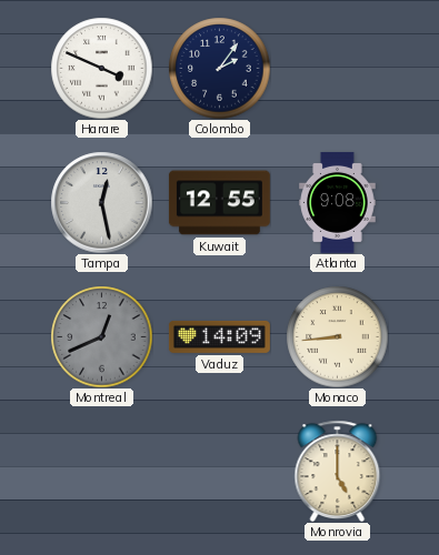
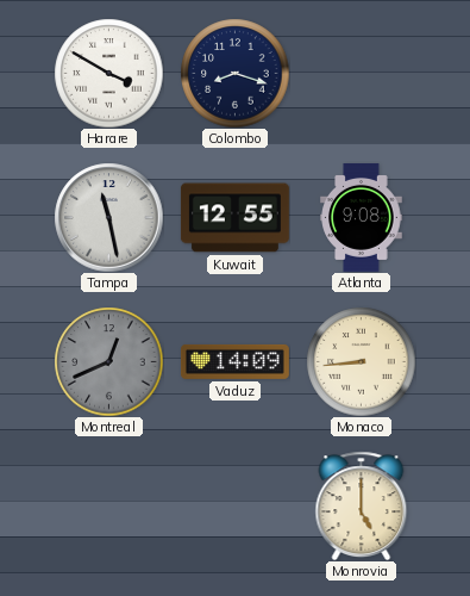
Harare: 3:49 -> 3:50 (108, 73)
Colombo: 2:06 -> 8:18 (234, 73)
Tampa: 12:28 -> 11:28 (108, 217)
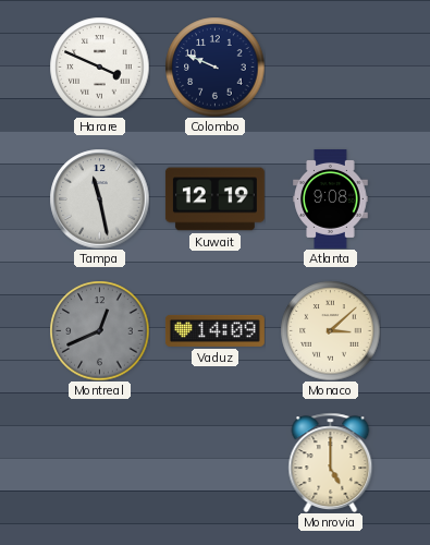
Harare: 3:50 -> 3:49 (99, 66)
Colombo: 8:18 -> 9:49 (214, 66)
Kuwait: 12:55 -> 12:19 (214, 199)
Monaco: 8:44 -> 3:08 (330, 330)
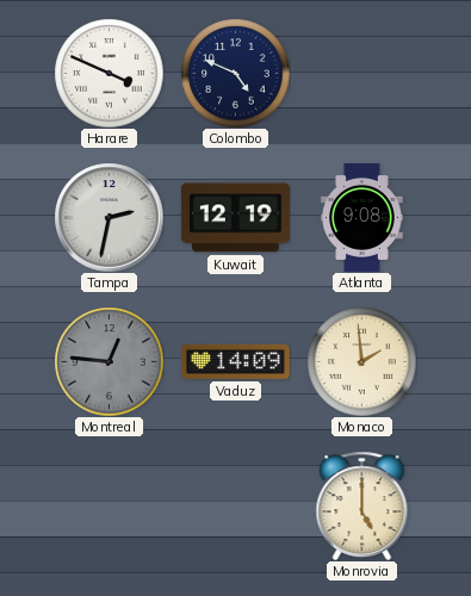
Colombo: 9:49 -> 4:49 (235, 73)
Tampa: 11:28 -> 2:32 (109, 217)
Montreal: 12:41 -> 12:46 (109, 361)
Monaco: 3:08 -> 1:59 (361, 361)
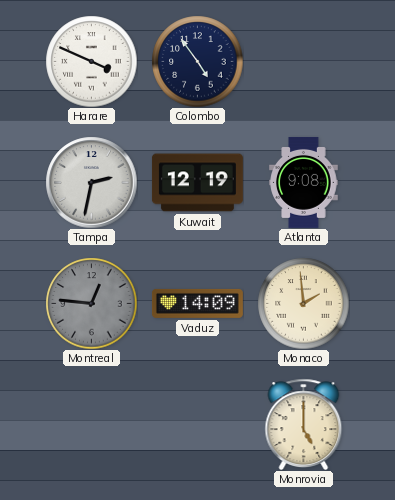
Colombo: 4:49 -> 4:54 (197, 61)
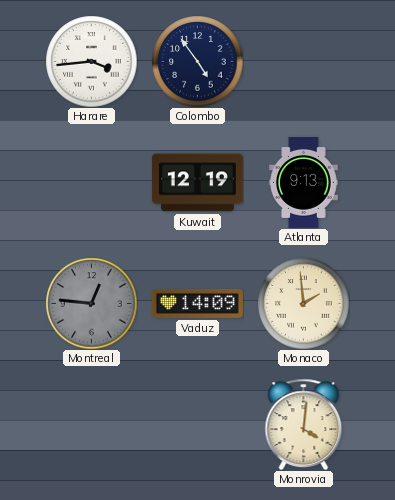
Harare: 3:49 -> 3:44 (91, 61)
Tampa: 2:32 -> none (91, 182)
Atlanta: 9:08 -> 9:13 (304, 182)
Monrovia: 5:00 -> 4:01 (304, 424)
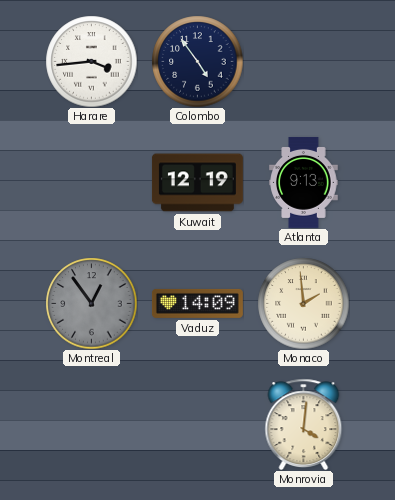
Montreal: 12:46 -> 12:54 (91, 303)
